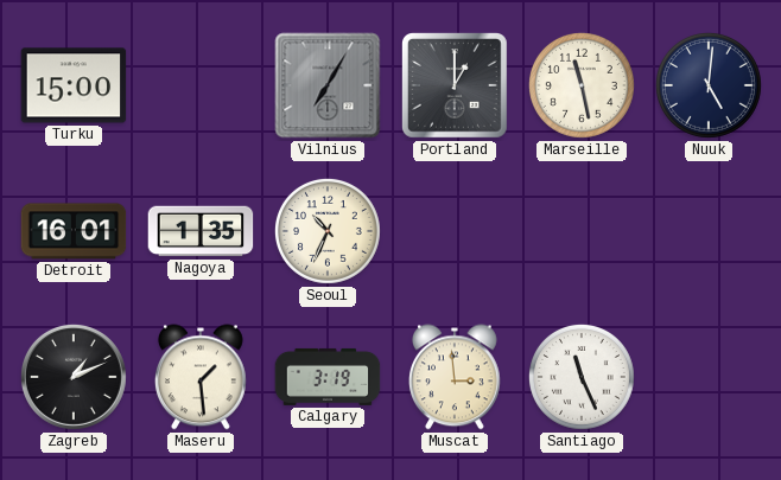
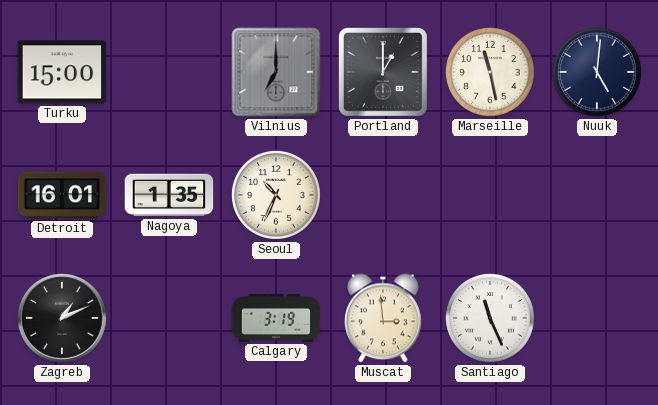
Vilnius: 7:05 -> 7:00 (276, 72)
Maseru: 1:29 -> none (201, 377)
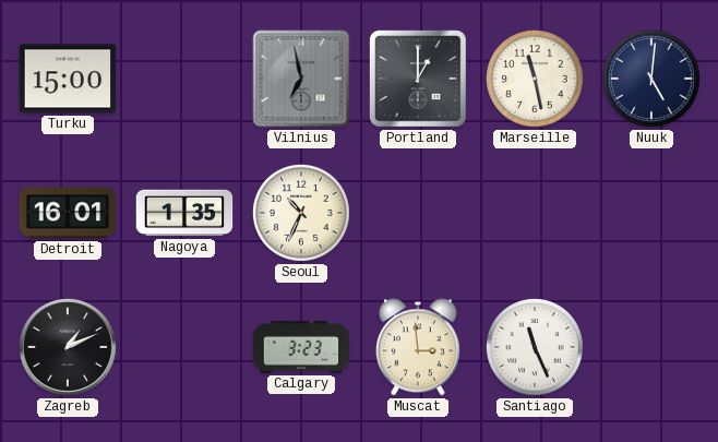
Vilnius: 7:00 -> 6:58 (301, 79)
Calgary: 3:19 -> 3:23 (301, 347)
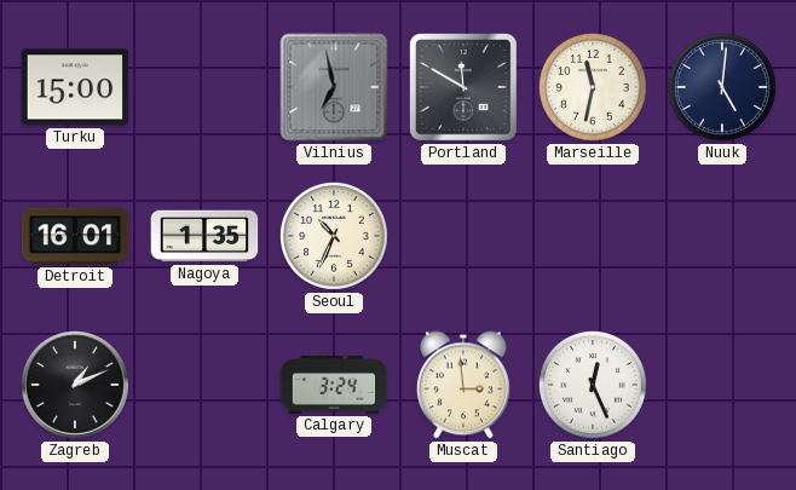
Portland: 1:00 -> 11:50 (465, 88)
Marseille: 11:28 -> 11:32 (593, 87)
Calgary: 3:23 -> 3:24 (334, 385)
Santiago: 11:26 -> 12:26 (593, 385)
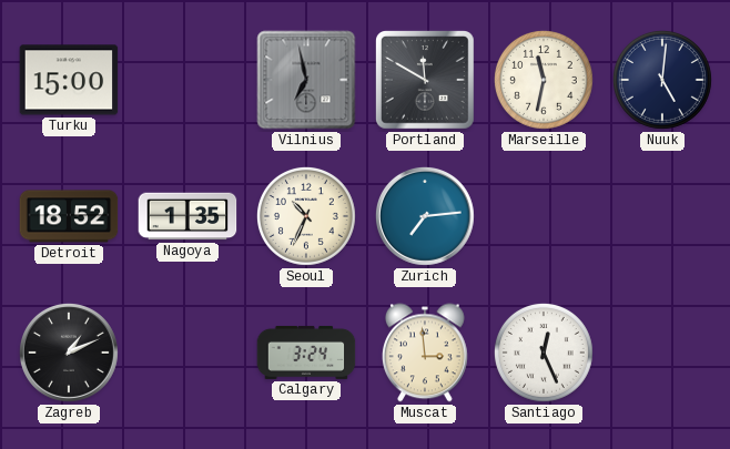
Detroit: 16:01 -> 18:52 (69, 216)
Zurich: none -> 7:14 (425, 216)
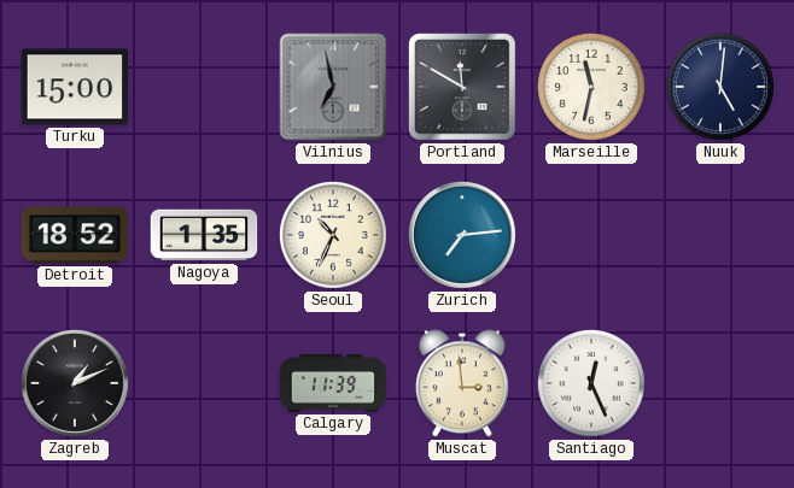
Calgary: 3:24 -> 11:39 (333, 383)
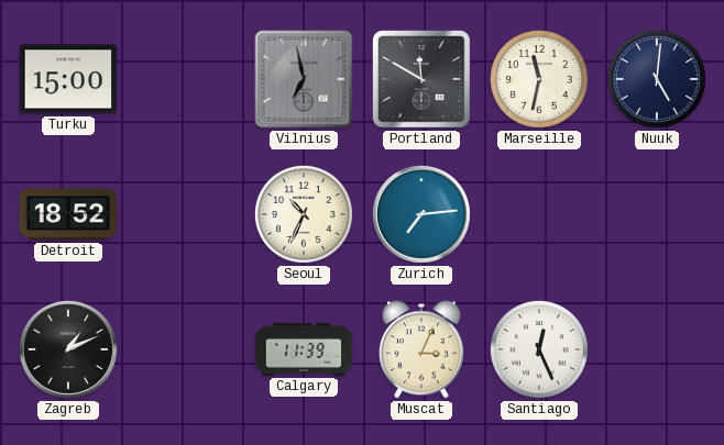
Nagoya: 1:35 -> none (204, 235)
Muscat: 2:59 -> 3:04 (421, 349)
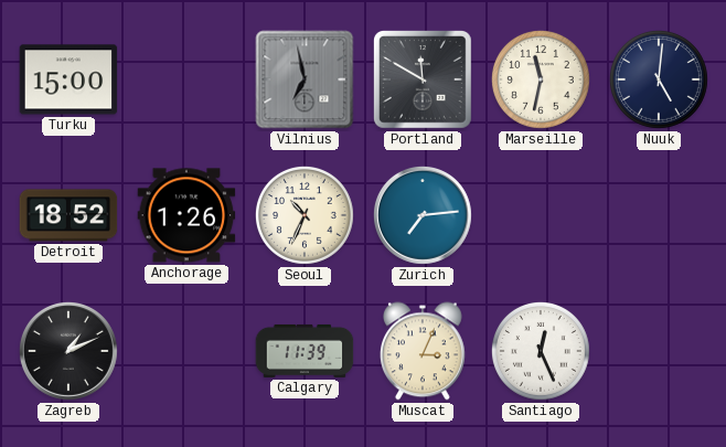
Anchorage: none -> 1:26 (186, 215)
